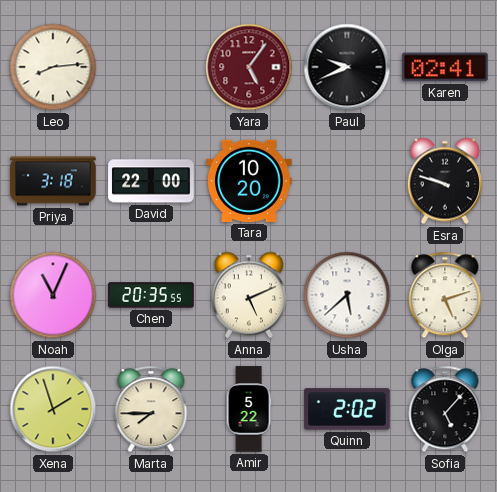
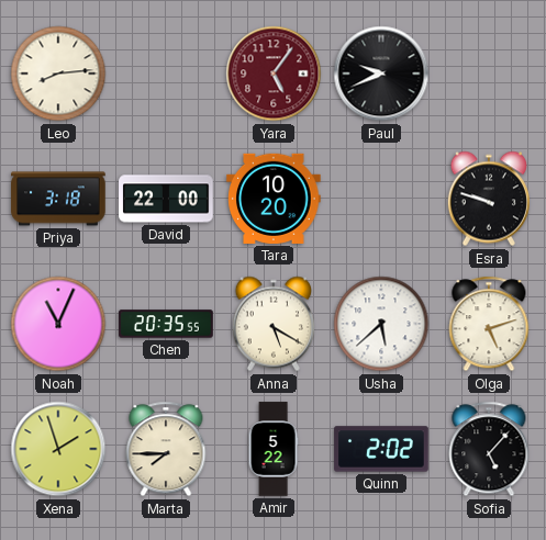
Karen: 02:41 -> none (445, 67)
Anna: 5:11 -> 5:20 (274, 324)
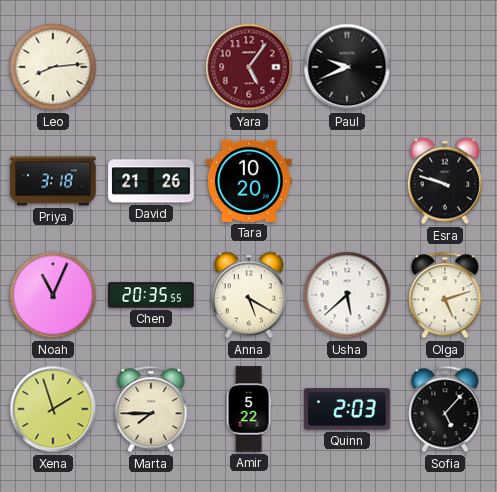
David: 22:00 -> 21:26 (151, 181)
Quinn: 2:02 -> 2:03 (347, 409)
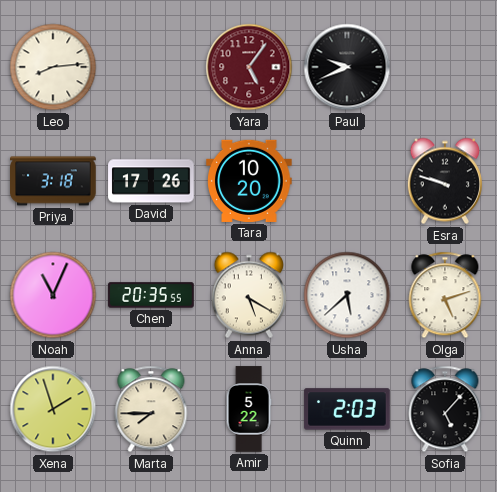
David: 21:26 -> 17:26 (151, 181)
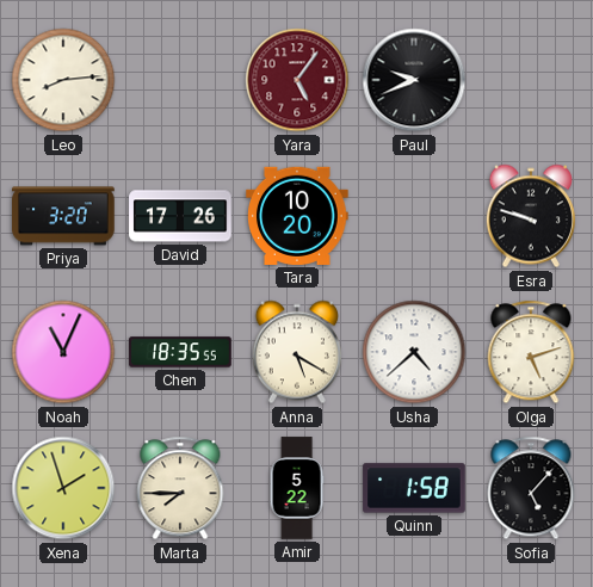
Priya: 3:18 -> 3:20 (63, 216)
Chen: 20:35 -> 18:35 (180, 352)
Usha: 5:38 -> 4:38 (414, 352)
Quinn: 2:03 -> 1:58 (414, 488)
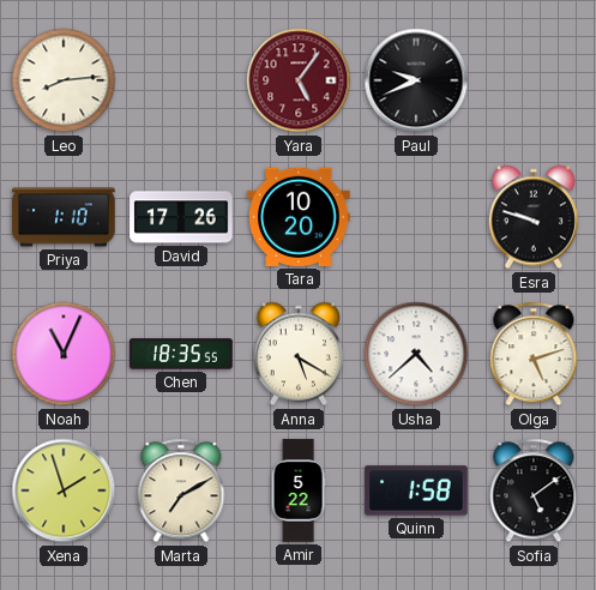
Priya: 3:20 -> 1:10 (64, 217)
Marta: 7:45 -> 7:10 (181, 490)
Sofia: 5:07 -> 5:09 (534, 490)
